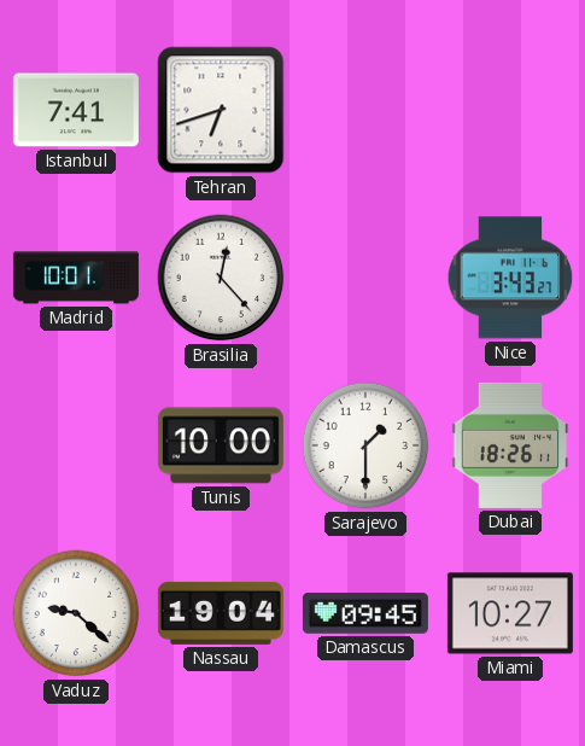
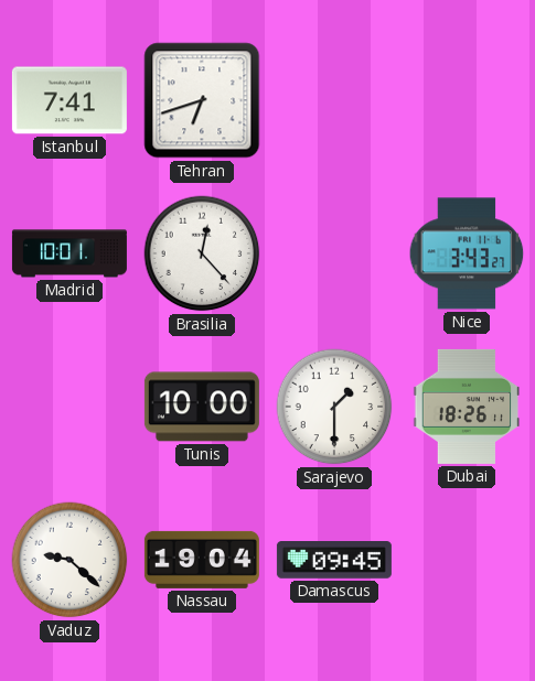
Miami: 10:27 -> none (510, 613)
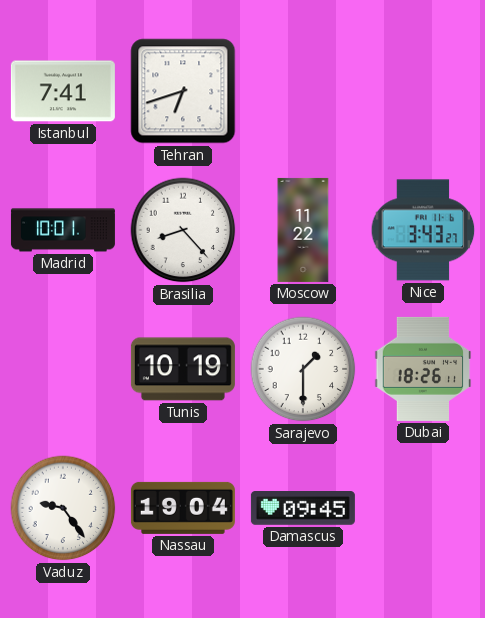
Brasilia: 12:23 -> 8:23 (183, 230)
Moscow: none -> 11:22 (303, 230)
Tunis: 10:00 -> 10:19 (183, 369)
Vaduz: 9:22 -> 9:24 (63, 508)
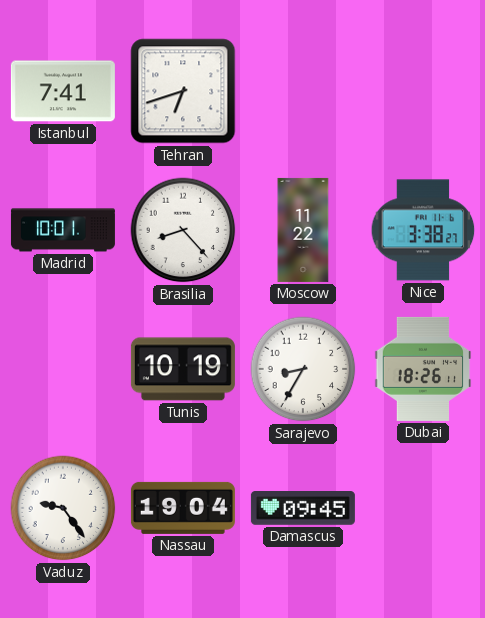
Nice: 3:43 -> 3:38 (423, 230)
Sarajevo: 1:30 -> 8:35 (303, 369)
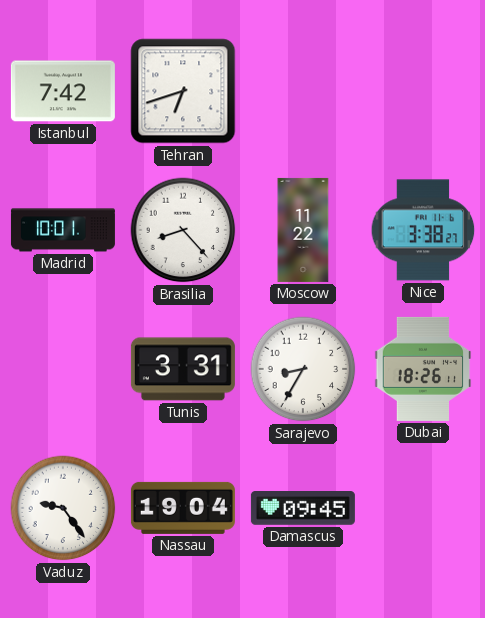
Istanbul: 7:41 -> 7:42 (63, 91)
Tunis: 10:19 -> 3:31 (183, 369)
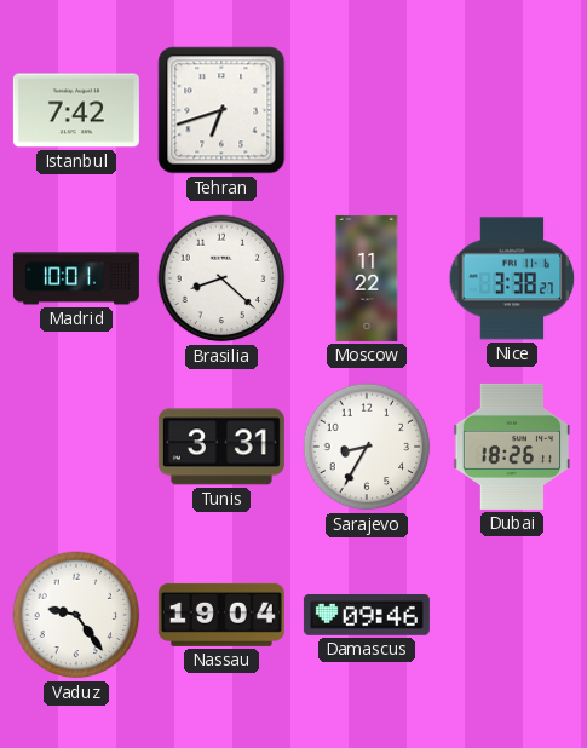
Brasilia: 8:23 -> 8:22 (221, 278)
Damascus: 09:45 -> 09:46 (367, 616)
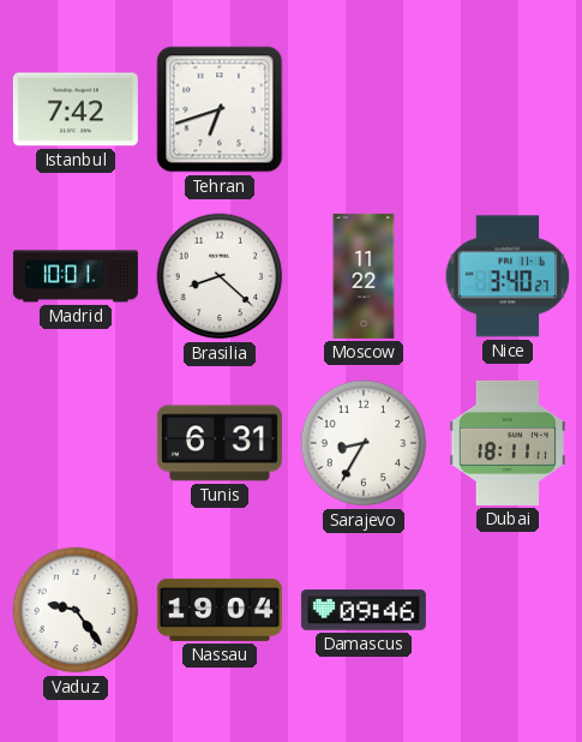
Nice: 3:38 -> 3:40 (508, 276)
Tunis: 3:31 -> 6:31 (220, 443)
Dubai: 18:26 -> 18:11 (508, 443)
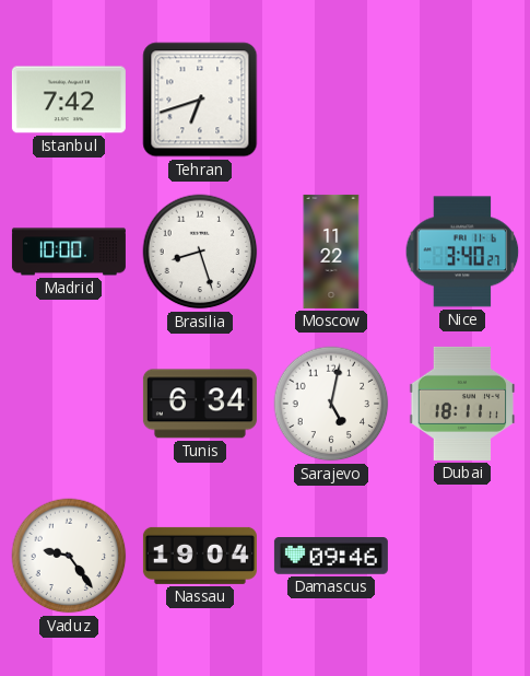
Madrid: 10:01 -> 10:00 (69, 252)
Brasilia: 8:22 -> 8:27 (200, 252)
Tunis: 6:31 -> 6:34 (200, 404)
Sarajevo: 8:35 -> 5:02 (331, 404)
